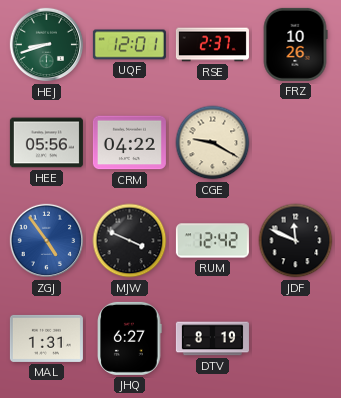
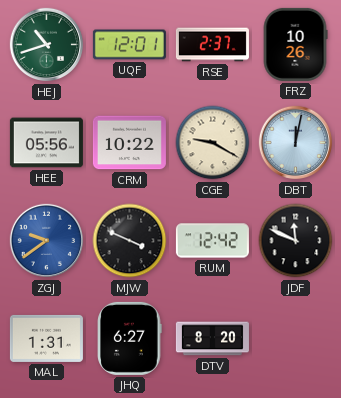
HEJ: 8:42 -> 10:42 (47, 45)
CRM: 04:22 -> 10:22 (129, 143)
DBT: none -> 12:02 (296, 143)
ZGJ: 4:54 -> 9:39 (47, 241)
DTV: 8:19 -> 8:20 (212, 339)
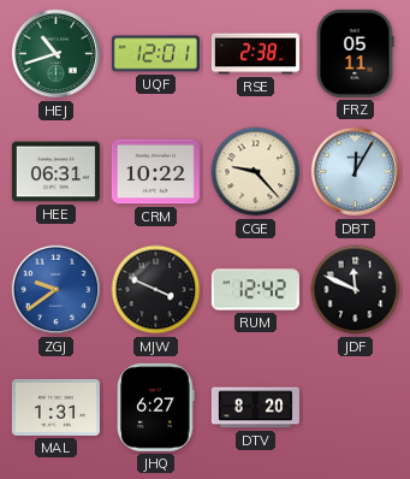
RSE: 2:37 -> 2:38 (255, 54)
FRZ: 10:26 -> 05:11 (355, 53)
HEE: 05:56 -> 06:31 (55, 172)
CGE: 9:20 -> 9:23 (256, 172)
DBT: 12:02 -> 12:05 (356, 172)
